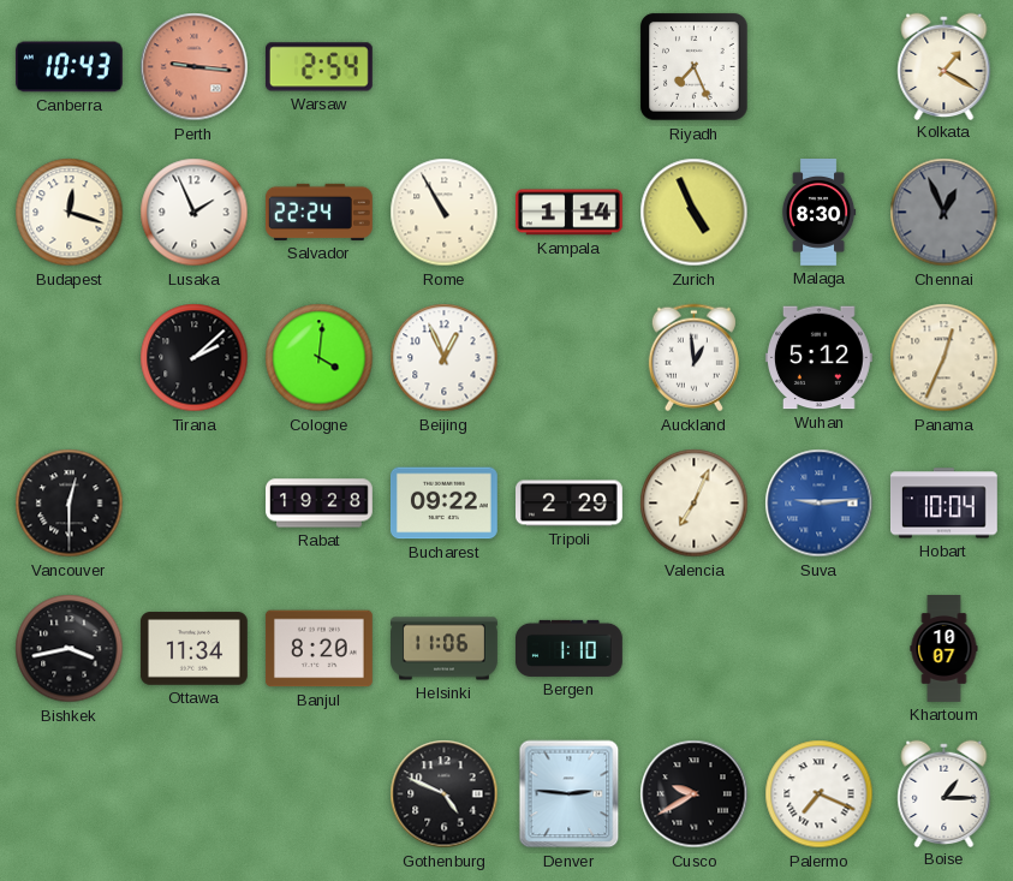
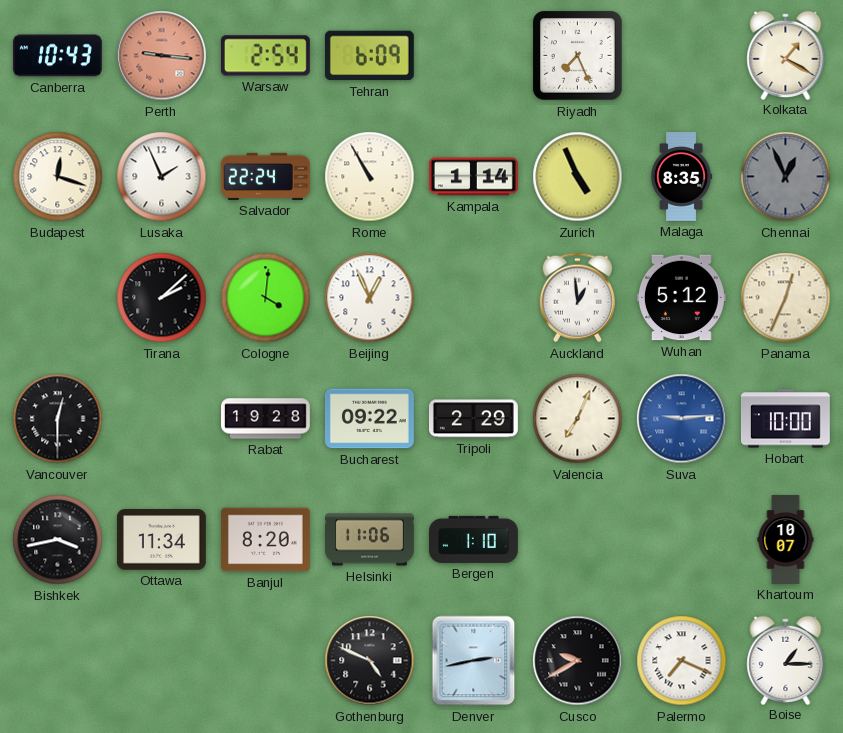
Tehran: none -> 6:09 (369, 56)
Malaga: 8:30 -> 8:35 (681, 177)
Hobart: 10:04 -> 10:00 (785, 419)
Denver: 2:46 -> 2:43 (474, 661)
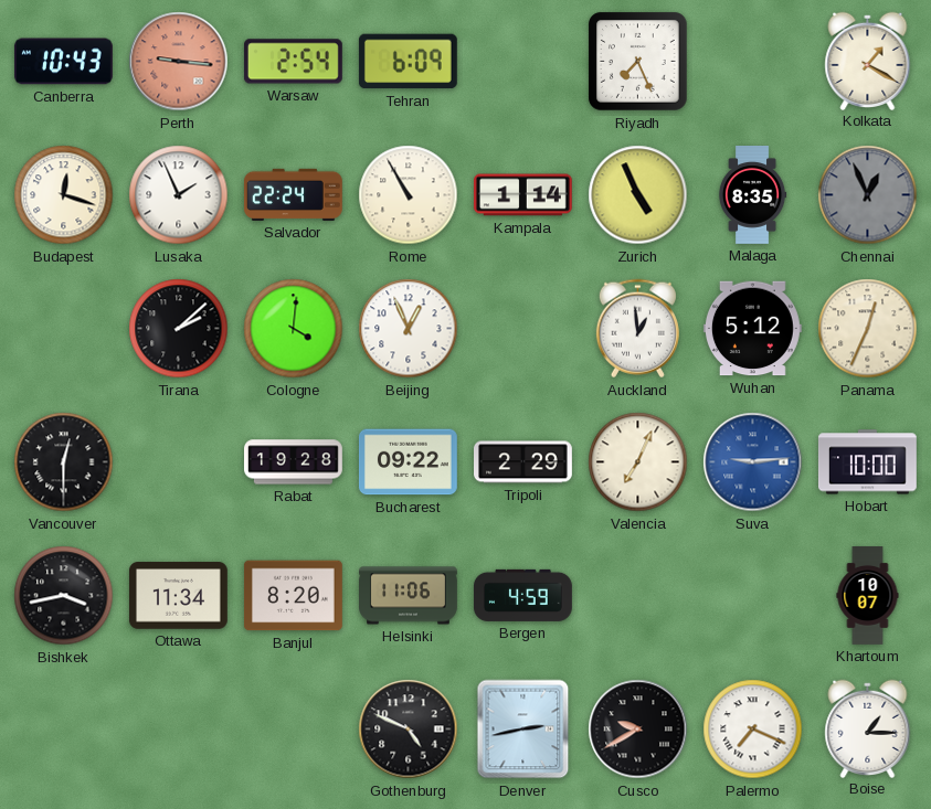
Bergen: 1:10 -> 4:59 (522, 595)
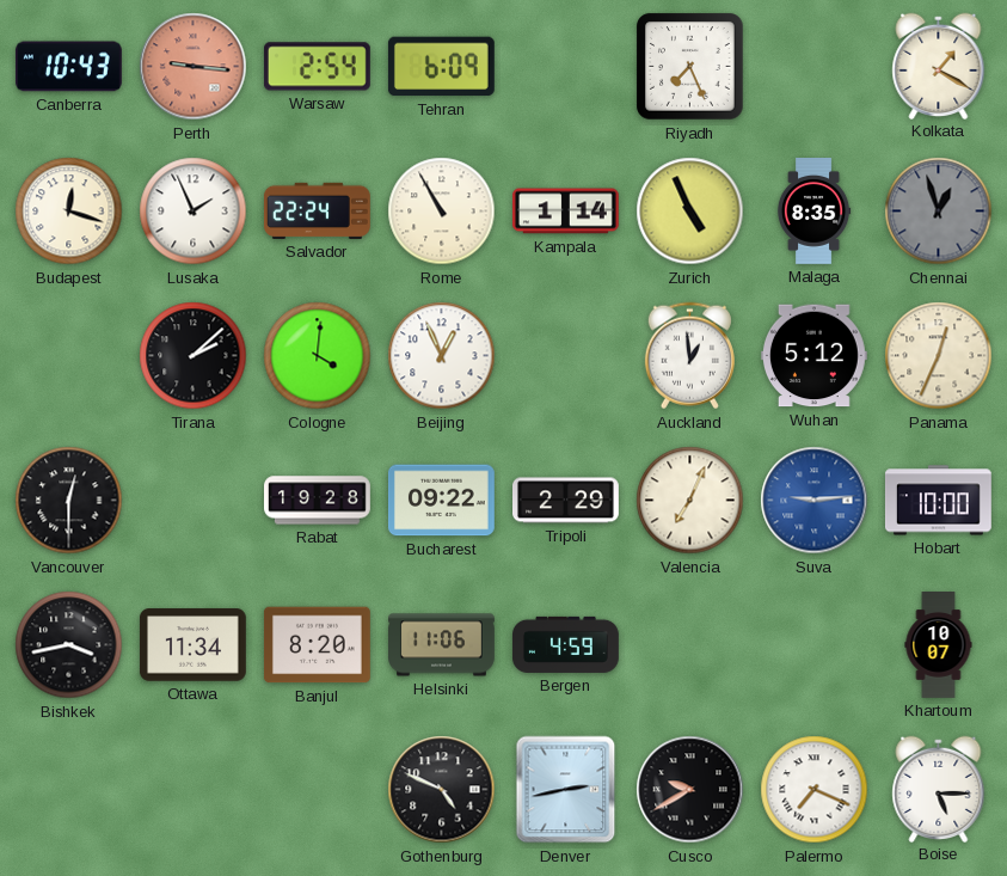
Chennai: 12:56 -> 12:57 (939, 212)
Boise: 1:15 -> 5:15 (939, 789)
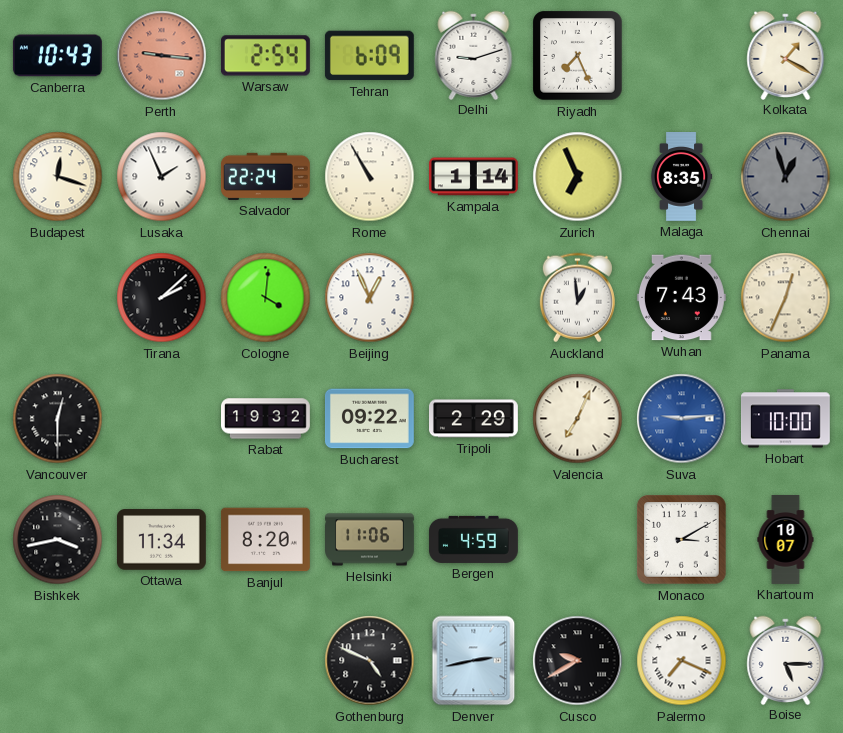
Delhi: none -> 9:12 (474, 55)
Zurich: 4:56 -> 6:56 (578, 177)
Wuhan: 5:12 -> 7:43 (681, 298)
Rabat: 19:28 -> 19:32 (266, 419)
Monaco: none -> 3:10 (682, 540)
